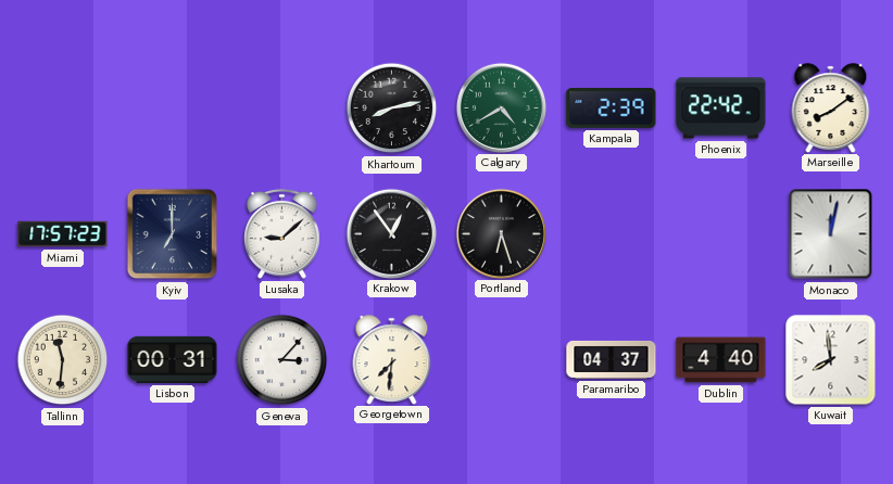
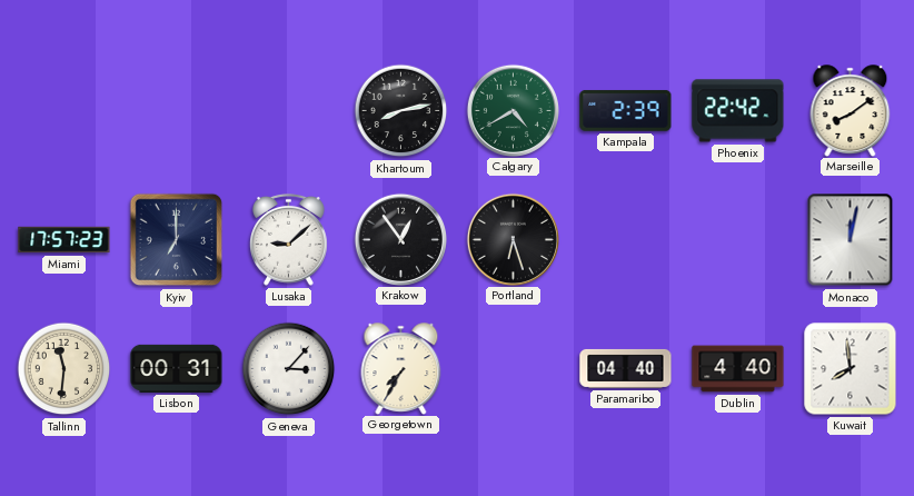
Georgetown: 7:31 -> 7:35 (401, 368)
Paramaribo: 04:37 -> 04:40 (626, 368)
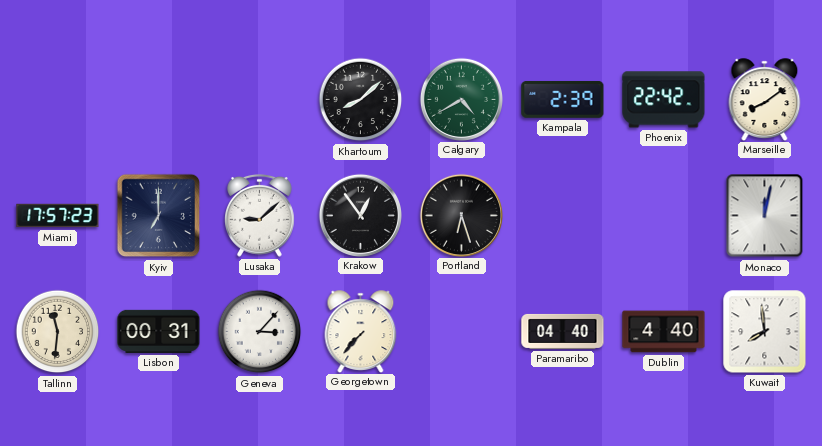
Khartoum: 8:13 -> 8:08 (361, 100)
Georgetown: 7:35 -> 7:37 (361, 331)
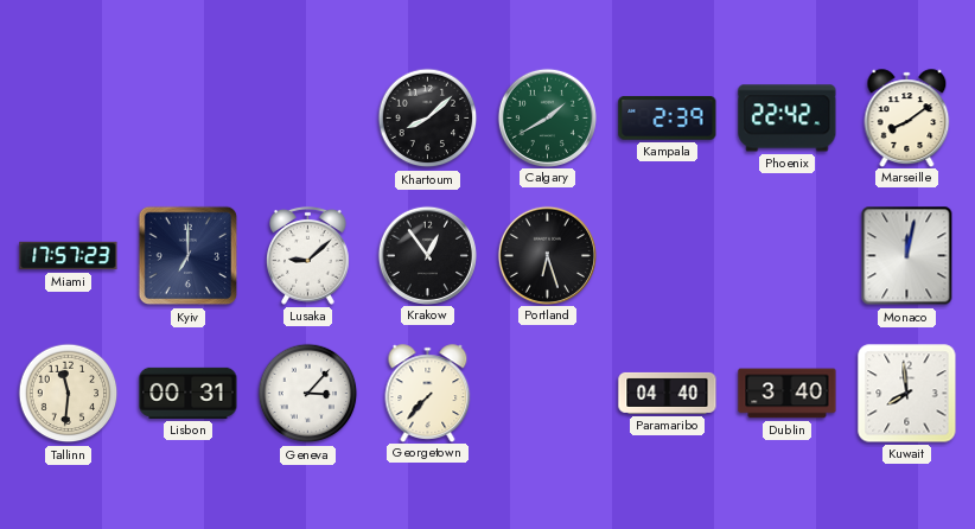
Calgary: 4:40 -> 1:40 (547, 117)
Dublin: 4:40 -> 3:40 (788, 394)
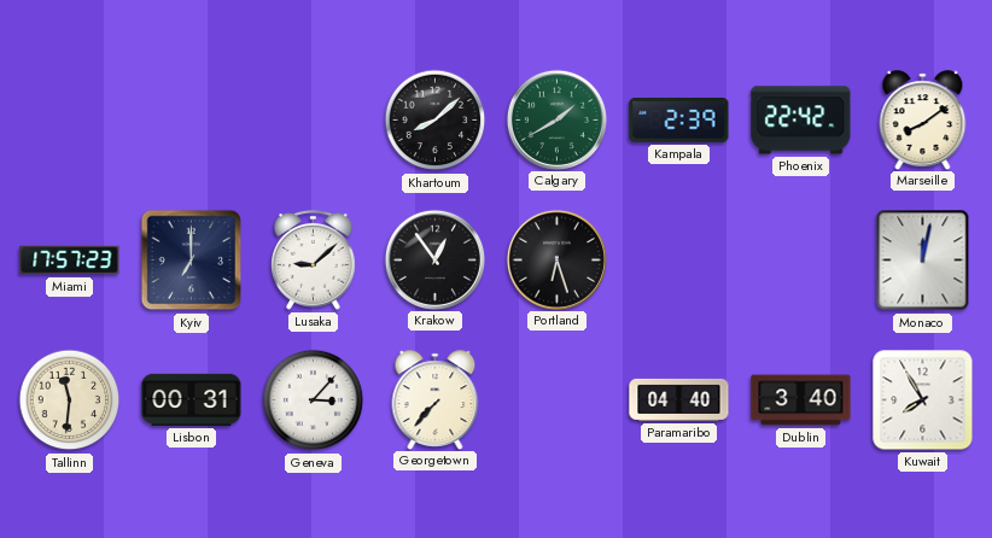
Kuwait: 7:59 -> 7:55 (923, 400)
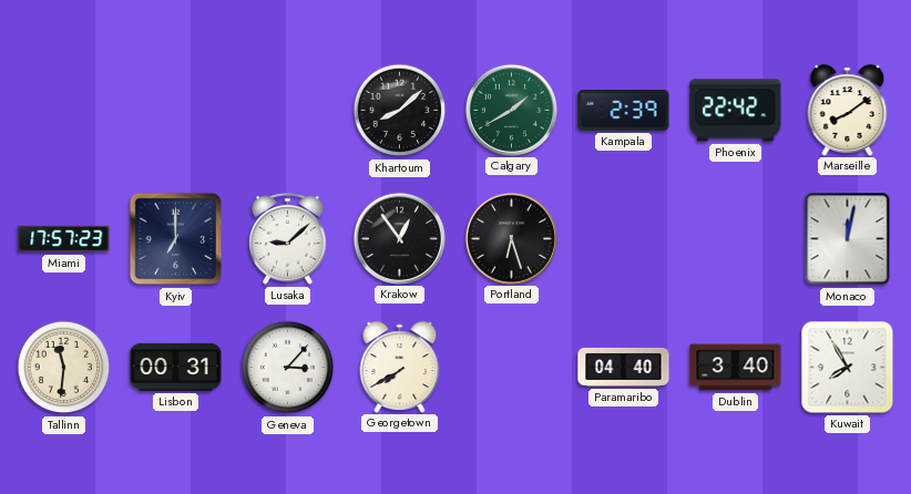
Georgetown: 7:37 -> 7:40 (400, 367)
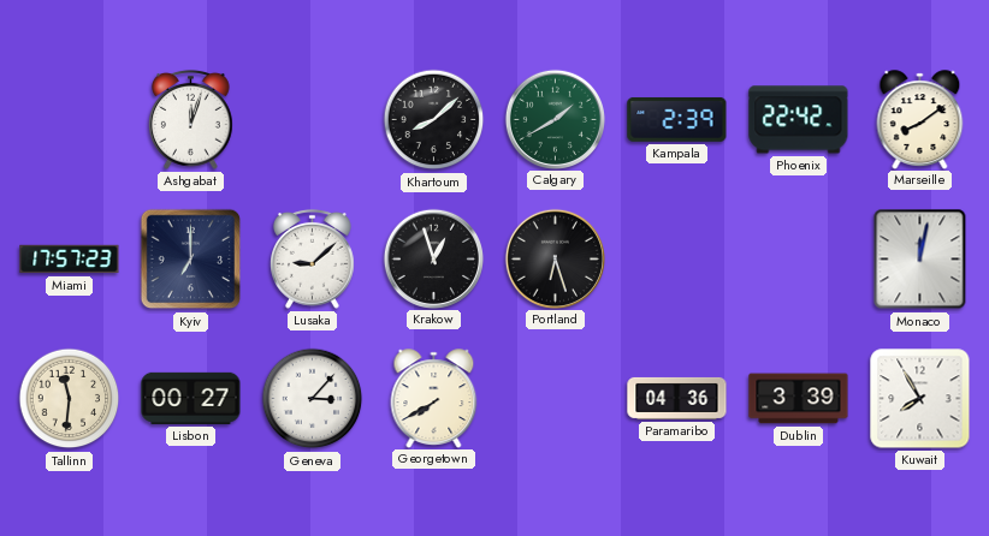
Ashgabat: none -> 12:03 (191, 119)
Krakow: 12:54 -> 12:57 (433, 258)
Lisbon: 00:31 -> 00:27 (191, 398)
Paramaribo: 04:40 -> 04:36 (677, 398)
Dublin: 3:40 -> 3:39 (799, 399)
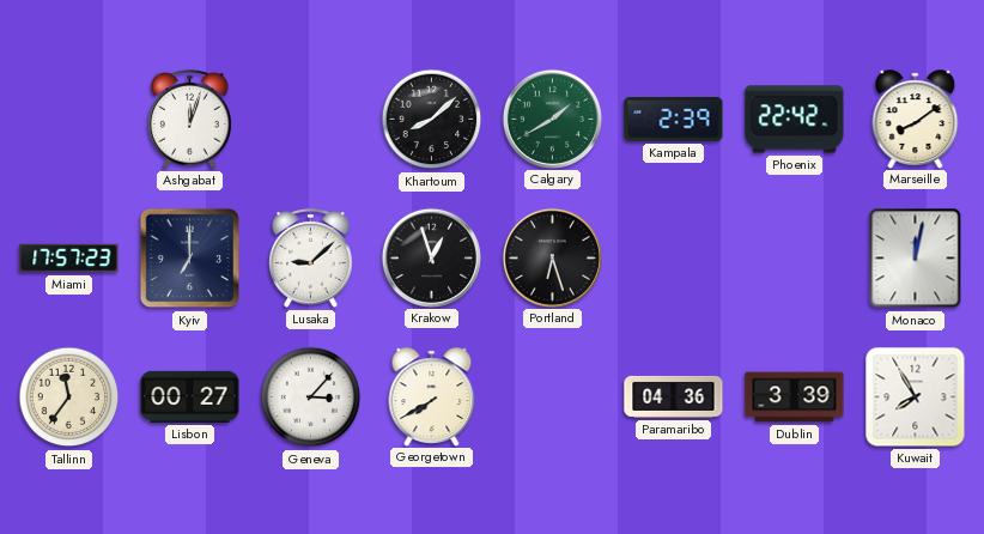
Tallinn: 11:31 -> 11:36 (69, 398)
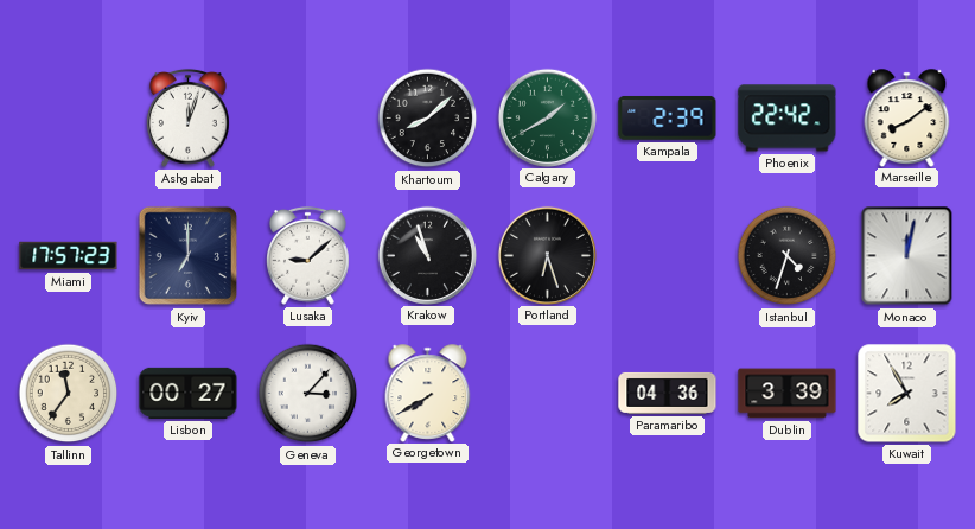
Krakow: 12:57 -> 10:57 (427, 255)
Istanbul: none -> 4:33 (788, 256)
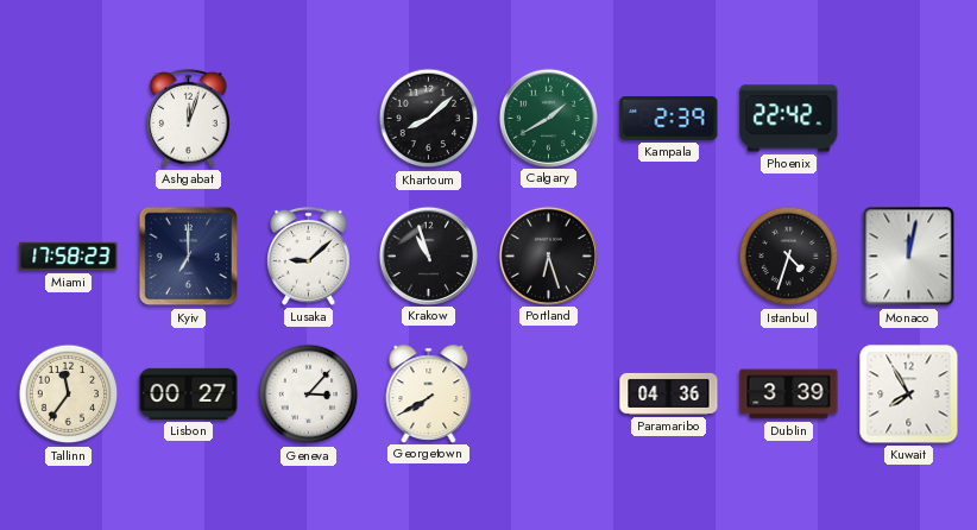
Marseille: 8:09 -> none (907, 117)
Miami: 17:57 -> 17:58 (69, 257)
